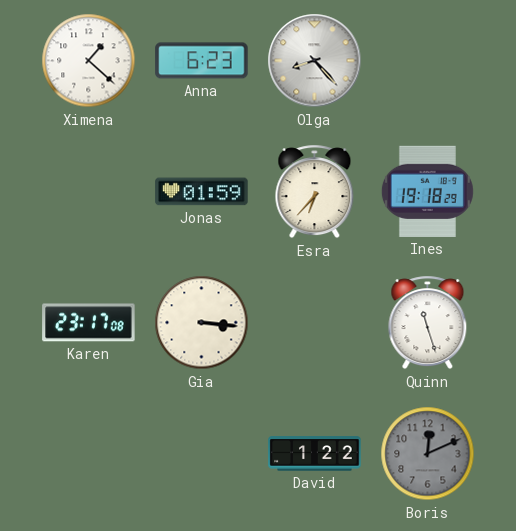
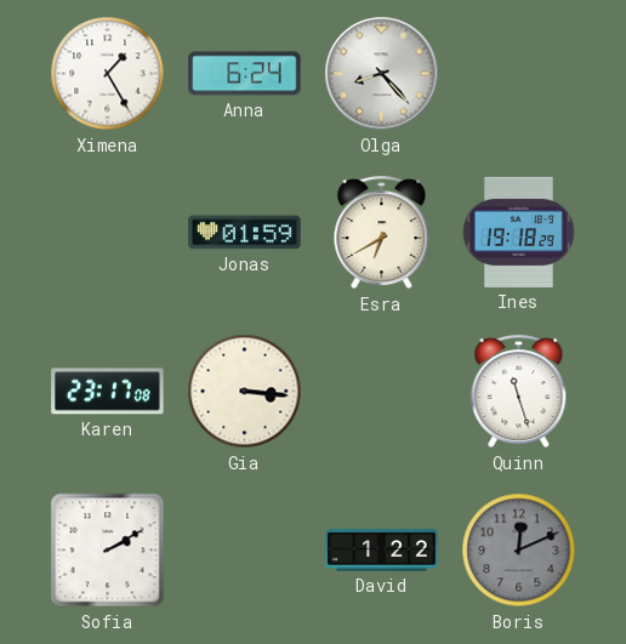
Ximena: 1:22 -> 1:25 (108, 74)
Anna: 6:23 -> 6:24 (245, 74)
Esra: 6:37 -> 6:40 (382, 233)
Sofia: none -> 2:10 (108, 551)
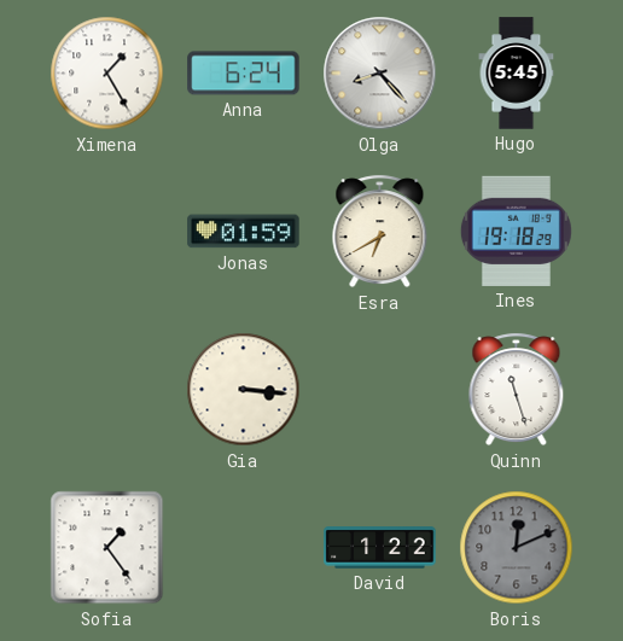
Hugo: none -> 5:45 (517, 74)
Karen: 23:17 -> none (108, 392)
Sofia: 2:10 -> 1:24 (107, 548)
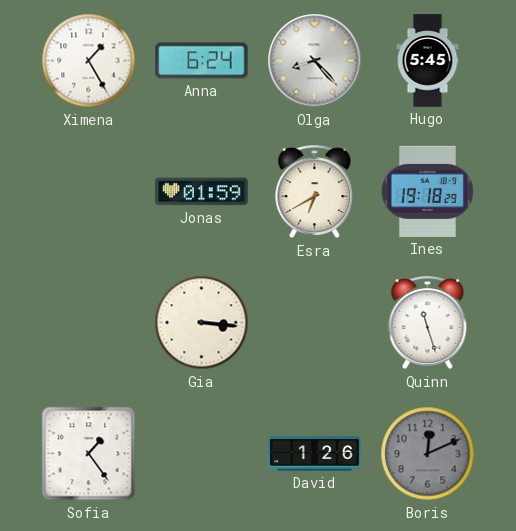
David: 1:22 -> 1:26 (315, 454)
